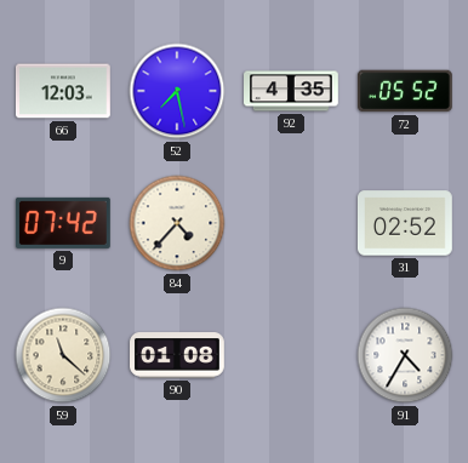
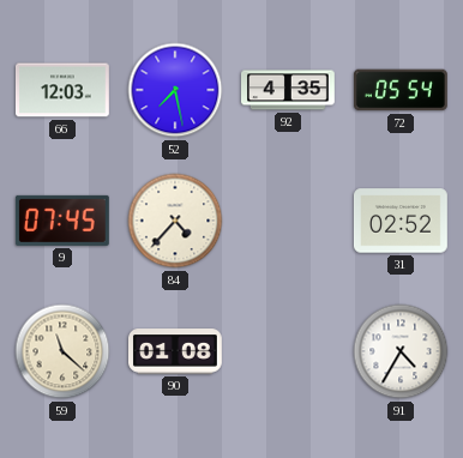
72: 05:52 -> 05:54 (401, 90)
9: 07:42 -> 07:45 (62, 221)
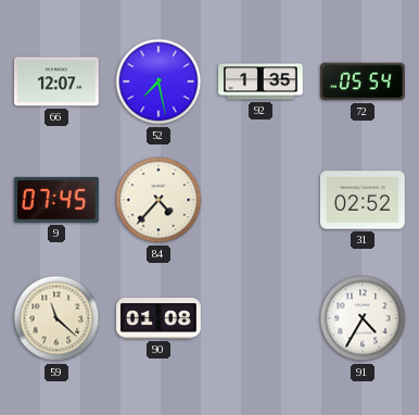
66: 12:03 -> 12:07 (56, 81)
92: 4:35 -> 1:35 (262, 81)
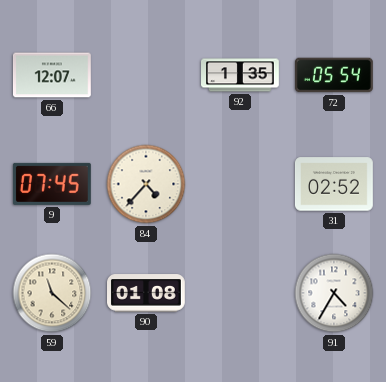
52: 7:28 -> none (158, 81)
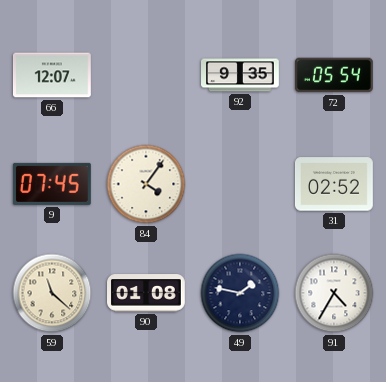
92: 1:35 -> 9:35 (241, 75)
84: 4:37 -> 4:06 (146, 184)
49: none -> 1:47 (240, 293)
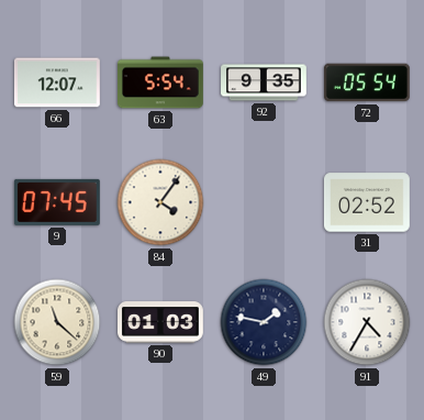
63: none -> 5:54 (161, 82)
90: 01:08 -> 01:03 (161, 322)
